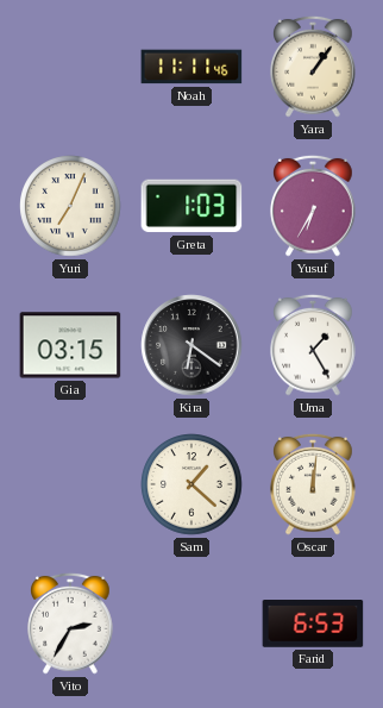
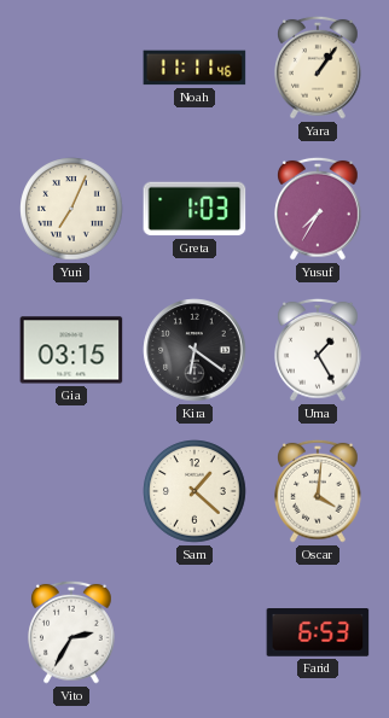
Yusuf: 6:35 -> 7:35 (318, 209)
Oscar: 12:01 -> 4:01 (318, 491)
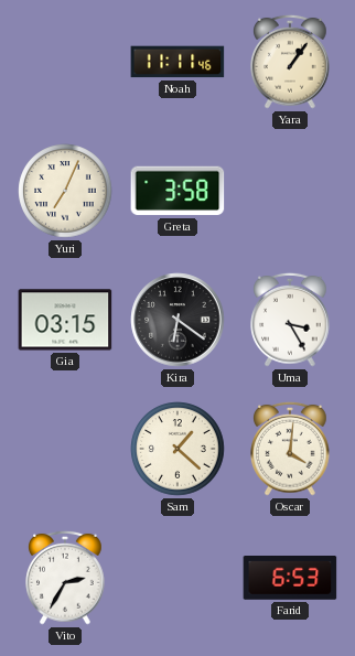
Greta: 1:03 -> 3:58 (177, 191)
Yusuf: 7:35 -> none (318, 209)
Uma: 1:25 -> 3:25 (290, 320)
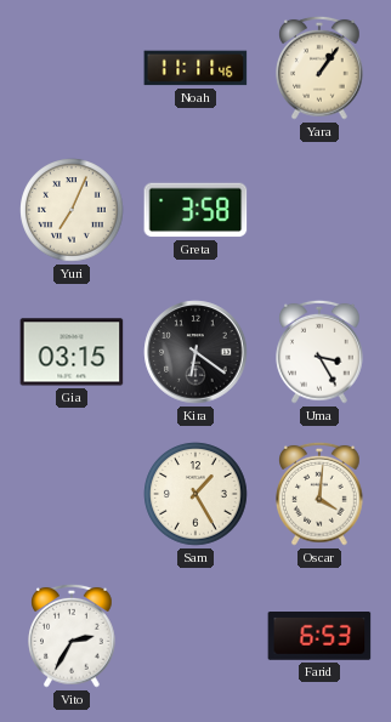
Sam: 1:22 -> 1:25 (195, 494)
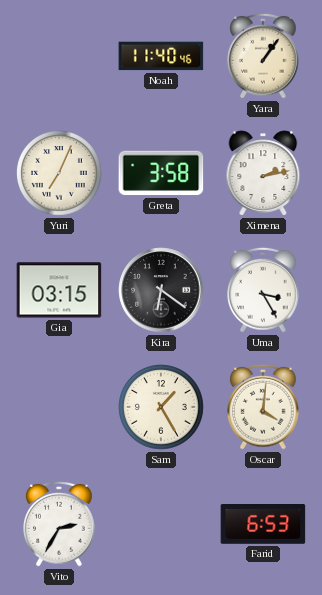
Noah: 11:11 -> 11:40 (161, 56)
Ximena: none -> 2:13 (263, 173)
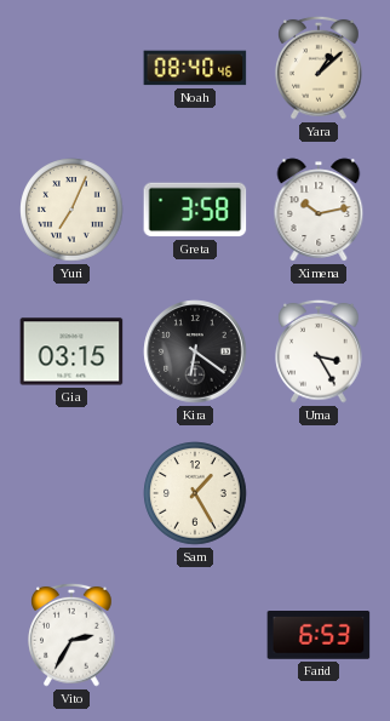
Noah: 11:40 -> 08:40 (195, 68)
Yara: 1:06 -> 1:08 (319, 68)
Ximena: 2:13 -> 10:13 (319, 210)
Oscar: 4:01 -> none (263, 407)
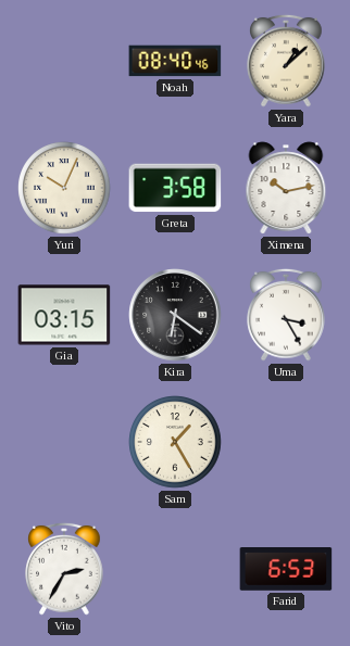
Yuri: 7:04 -> 10:04 (64, 188)
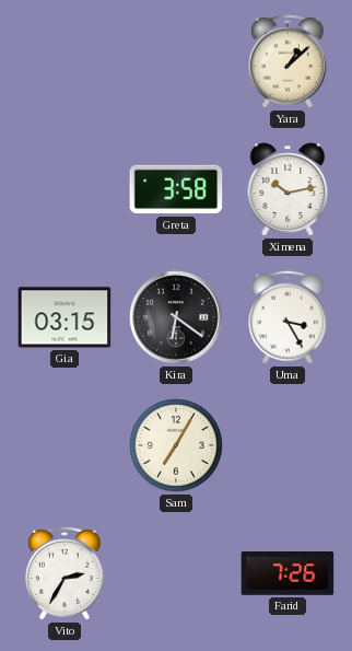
Noah: 08:40 -> none (175, 61)
Yuri: 10:04 -> none (64, 188)
Sam: 1:25 -> 7:05 (176, 445)
Farid: 6:53 -> 7:26 (288, 574)
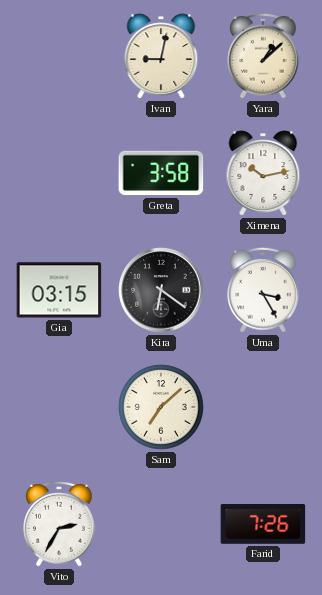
Ivan: none -> 9:02 (161, 56)
Sam: 7:05 -> 7:08 (161, 407)
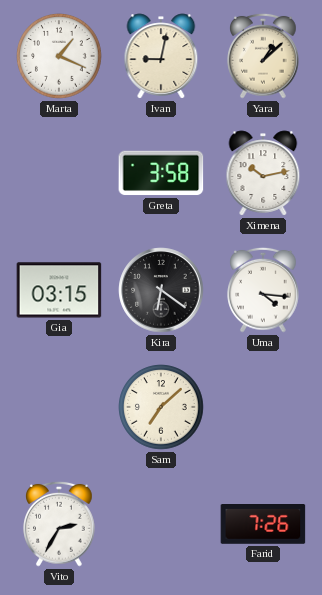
Marta: none -> 1:19 (59, 56)
Uma: 3:25 -> 4:16 (263, 290)
